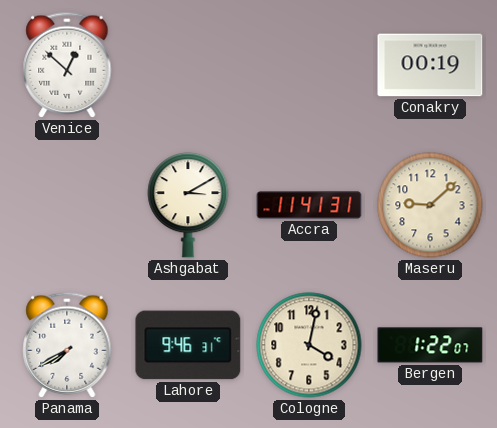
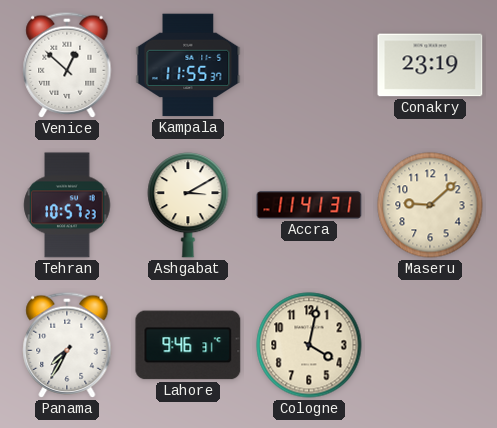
Kampala: none -> 11:55 (188, 65)
Conakry: 00:19 -> 23:19 (430, 65)
Tehran: none -> 10:57 (67, 205)
Panama: 7:40 -> 7:35 (67, 345)
Bergen: 1:22 -> none (430, 345)
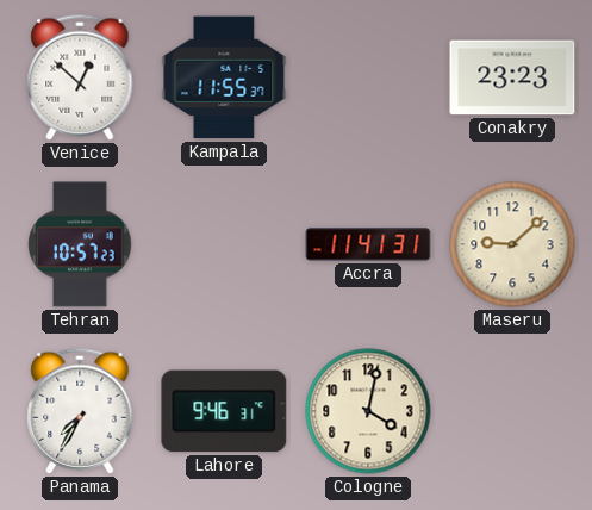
Conakry: 23:19 -> 23:23 (512, 77)
Ashgabat: 3:10 -> none (188, 206)
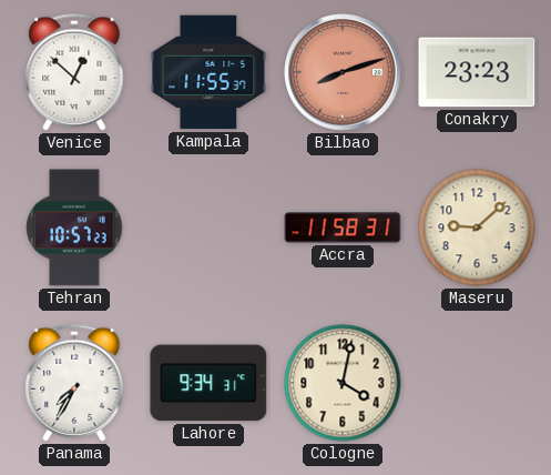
Bilbao: none -> 8:12 (343, 72)
Accra: 11:41 -> 11:58 (343, 228)
Lahore: 9:46 -> 9:34 (208, 383)
